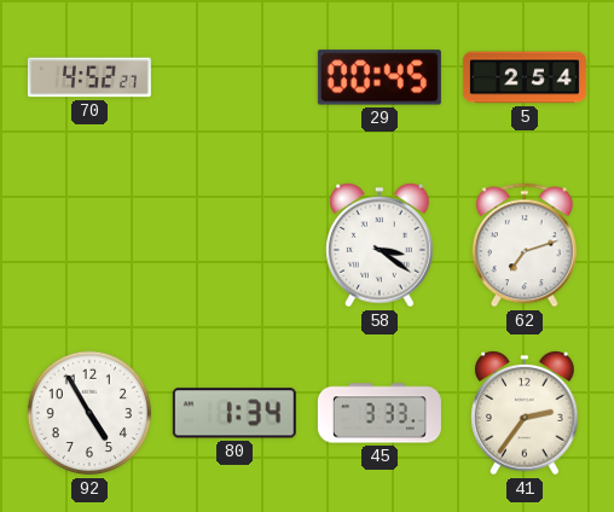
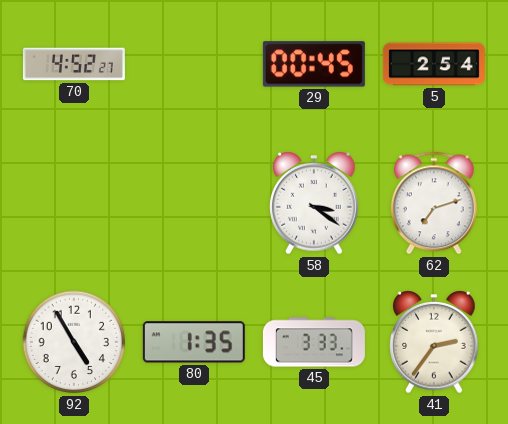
80: 1:34 -> 1:35 (194, 342)
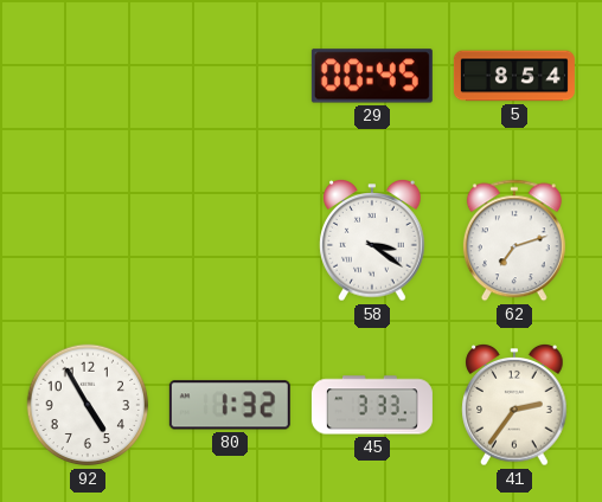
70: 4:52 -> none (74, 64)
5: 2:54 -> 8:54 (514, 76)
80: 1:35 -> 1:32 (230, 405)
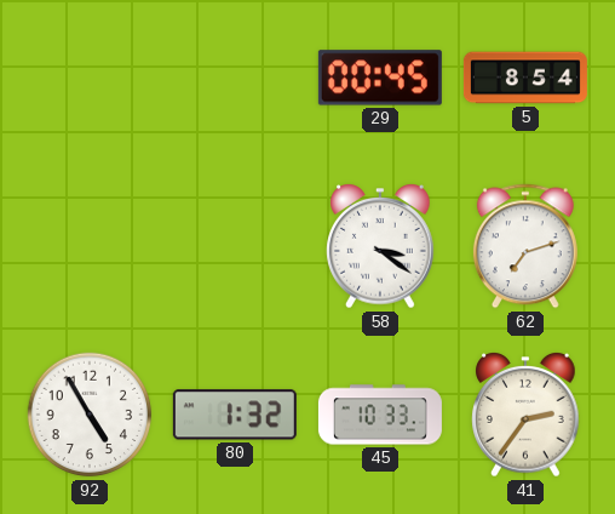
45: 3:33 -> 10:33 (380, 415)
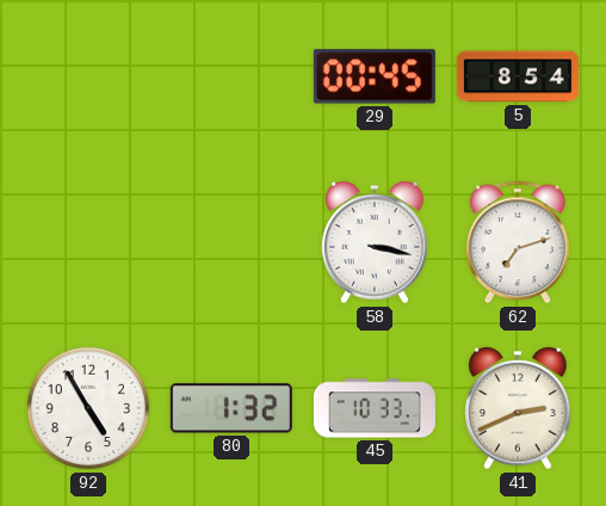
58: 3:21 -> 3:17 (375, 243)
41: 2:36 -> 2:41 (518, 409)
